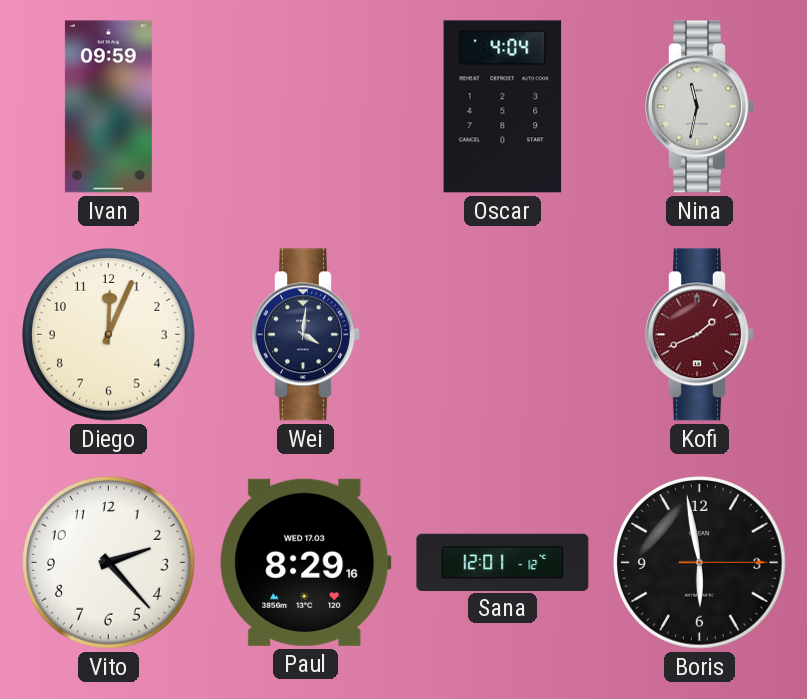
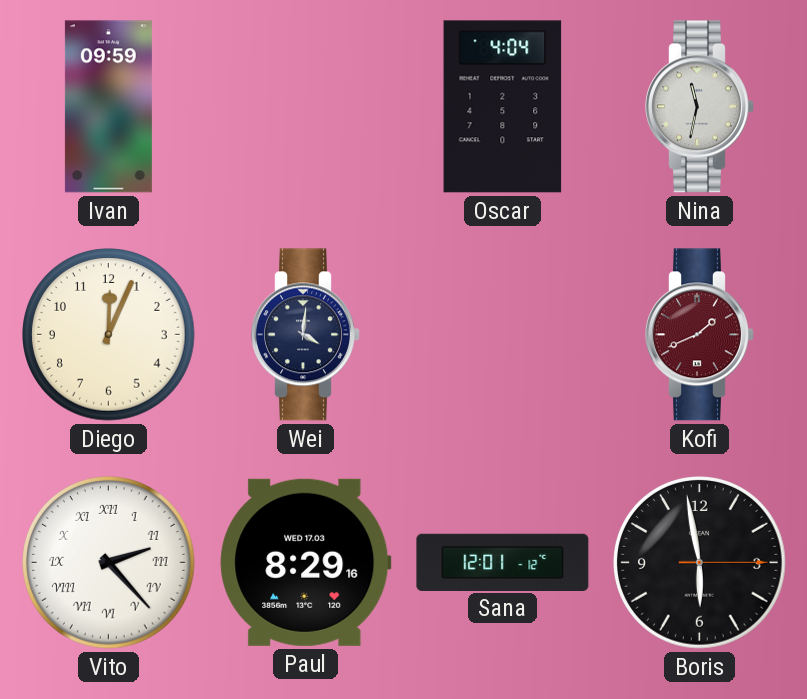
Vito numerals: Arabic -> Roman (109, 563)
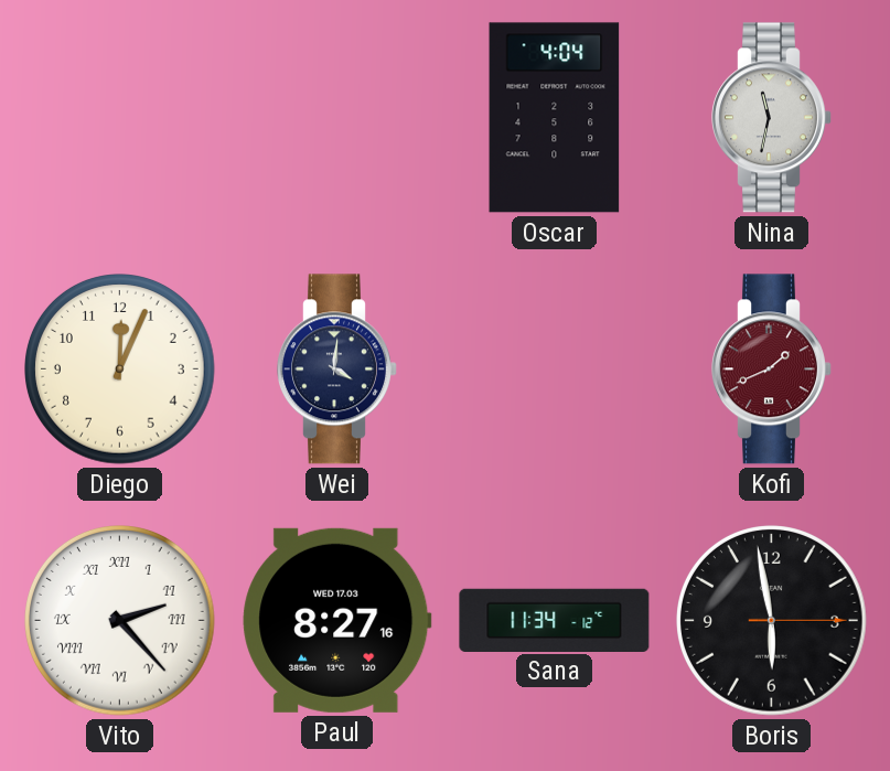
Ivan: 09:59 -> none (108, 107)
Paul: 8:29 -> 8:27 (337, 620)
Sana: 12:01 -> 11:34 (555, 620)
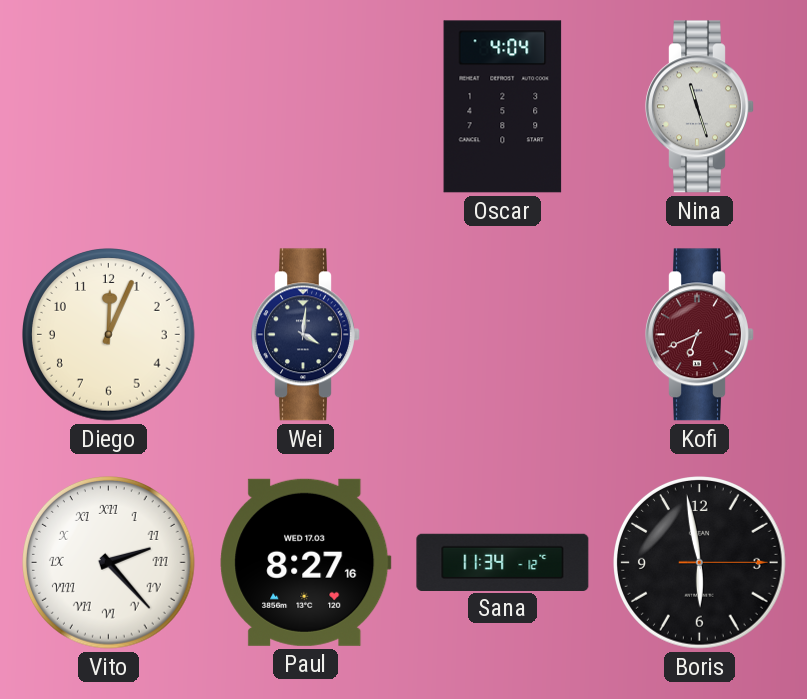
Nina: 11:32 -> 11:27 (700, 107)
Kofi: 1:41 -> 6:41 (700, 335)
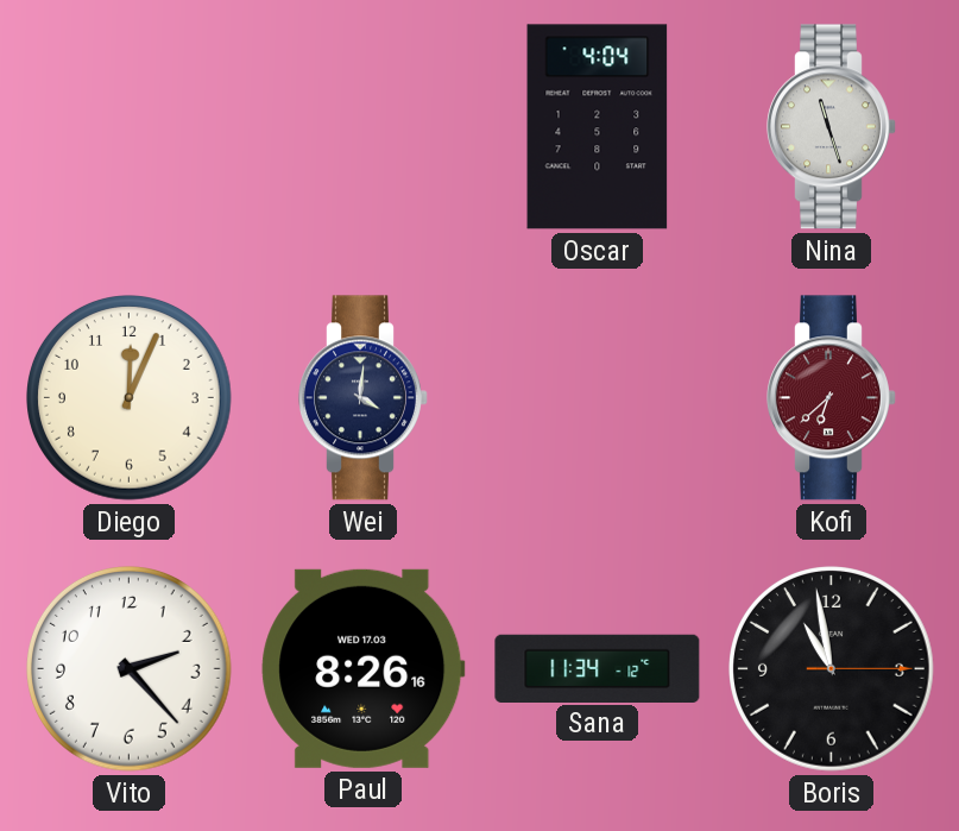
Kofi: 6:41 -> 6:38 (832, 398)
Vito numerals: Roman -> Arabic (130, 669)
Paul: 8:27 -> 8:26 (364, 668)
Boris: 5:58 -> 10:58 (832, 669)
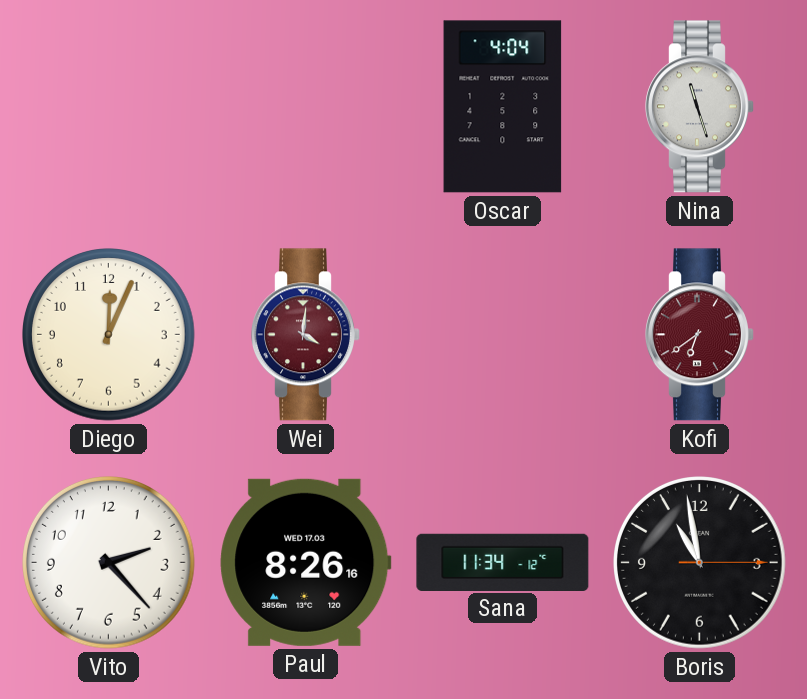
Wei dial: navy -> burgundy (306, 335)
Kofi: 6:38 -> 6:39 (700, 335)
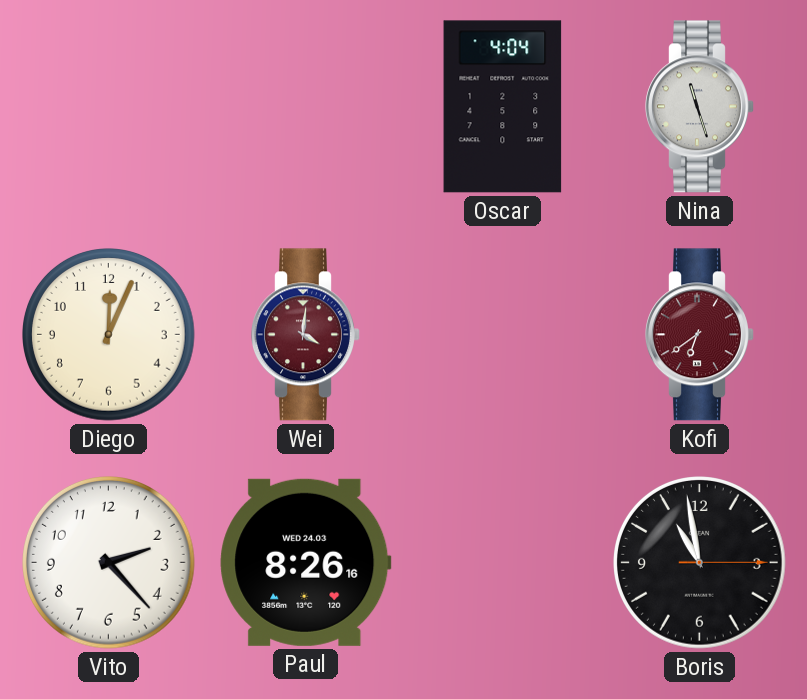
Paul date: WED 17.03 -> WED 24.03 (306, 562)
Sana: 11:34 -> none (503, 562)
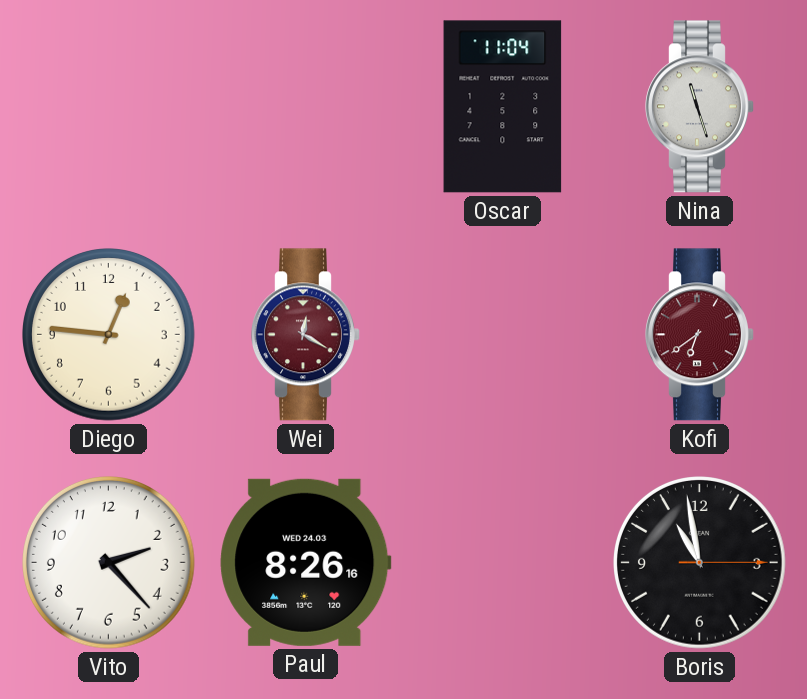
Oscar: 4:04 -> 11:04 (503, 107)
Diego: 12:04 -> 12:46 (109, 335)
Wei: 4:01 -> 12:20 (306, 335)
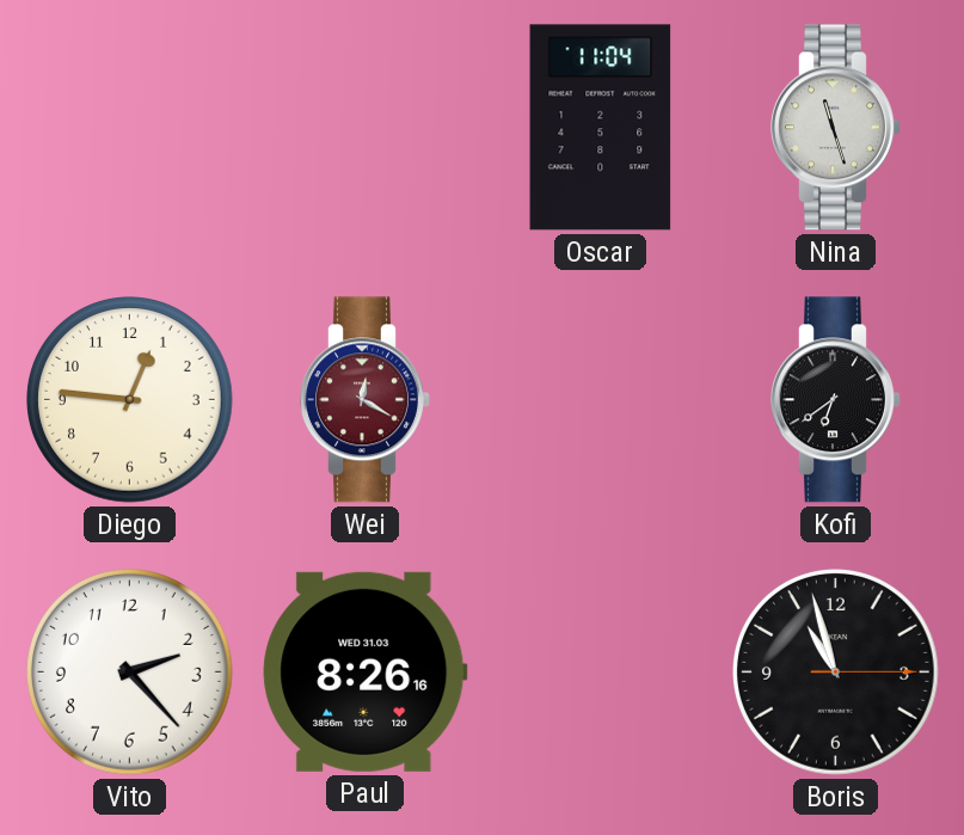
Kofi dial: burgundy -> black (836, 400)
Paul date: WED 24.03 -> WED 31.03 (366, 671)
Boris: 10:58 -> 10:57 (836, 673)
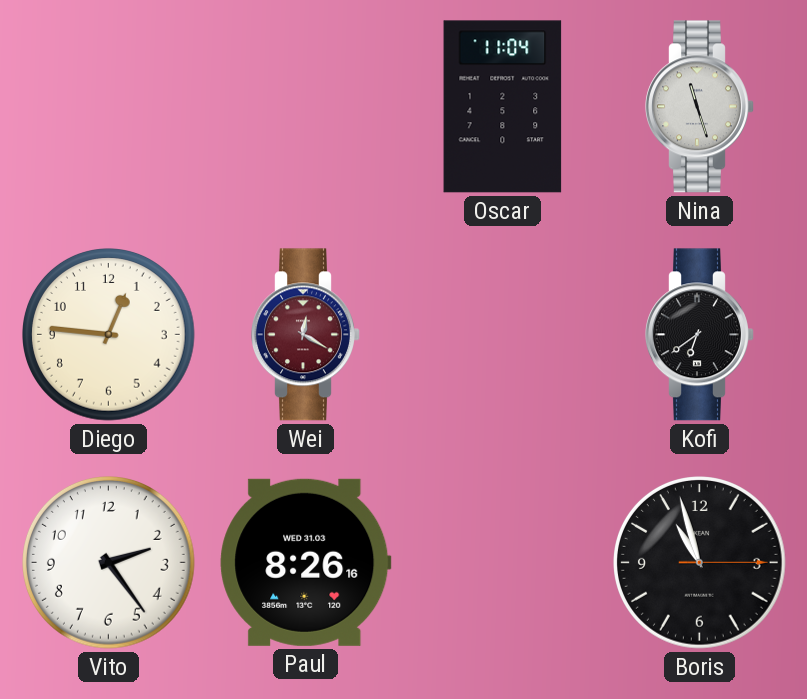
Vito: 2:23 -> 2:24 (109, 563)
